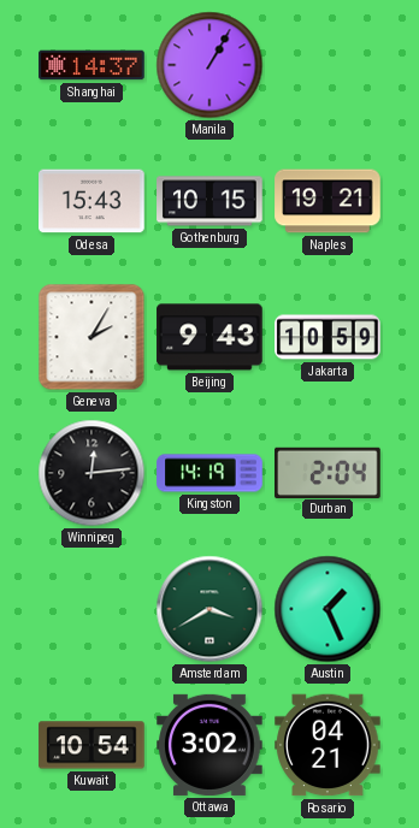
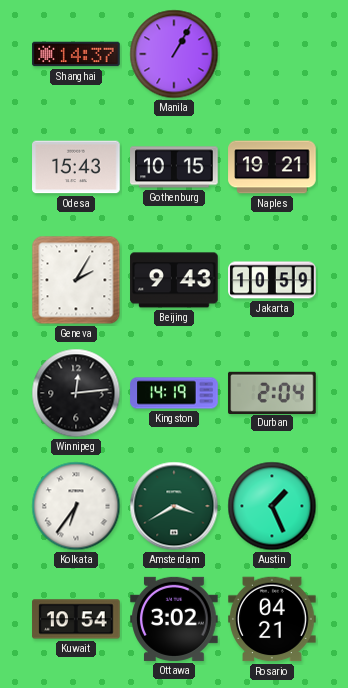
Kolkata: none -> 6:36 (76, 506)
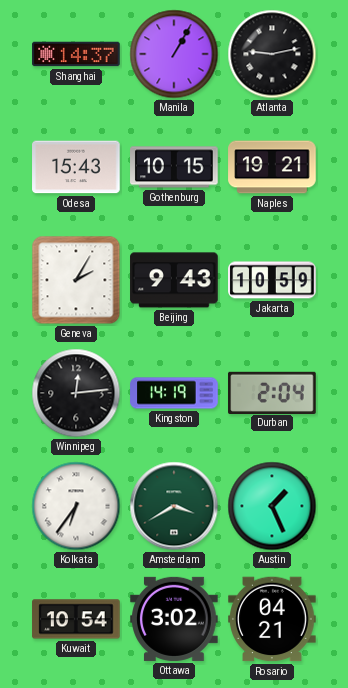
Atlanta: none -> 9:13 (272, 54)
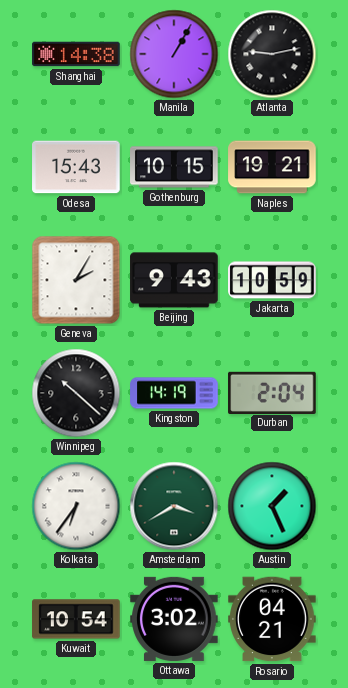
Shanghai: 14:37 -> 14:38 (76, 54)
Winnipeg: 12:14 -> 10:22 (76, 393)
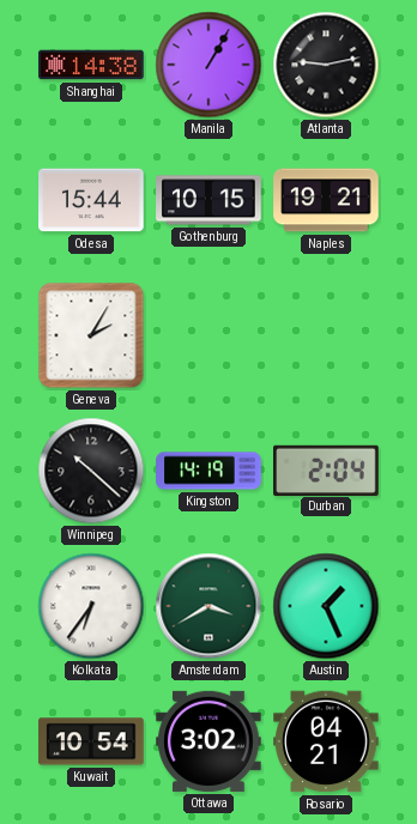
Odesa: 15:43 -> 15:44 (91, 200)
Beijing: 9:43 -> none (174, 280)
Jakarta: 10:59 -> none (272, 280)
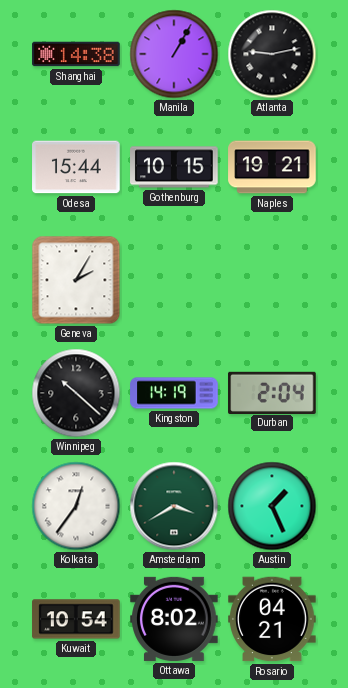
Kolkata: 6:36 -> 12:36 (76, 506)
Ottawa: 3:02 -> 8:02 (174, 619)
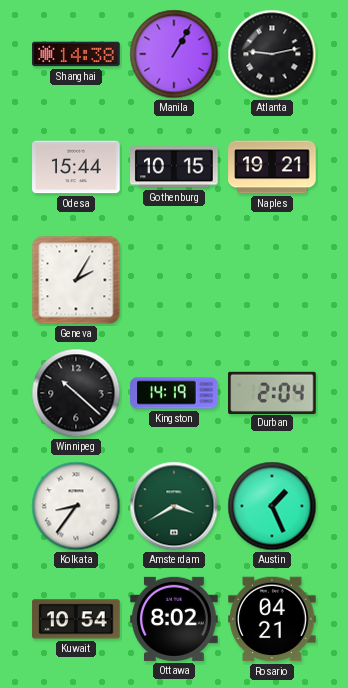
Kolkata: 12:36 -> 8:36 (76, 506)
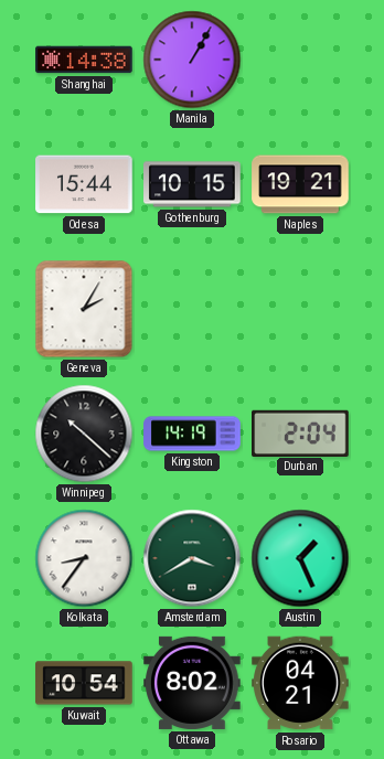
Atlanta: 9:13 -> none (272, 54)
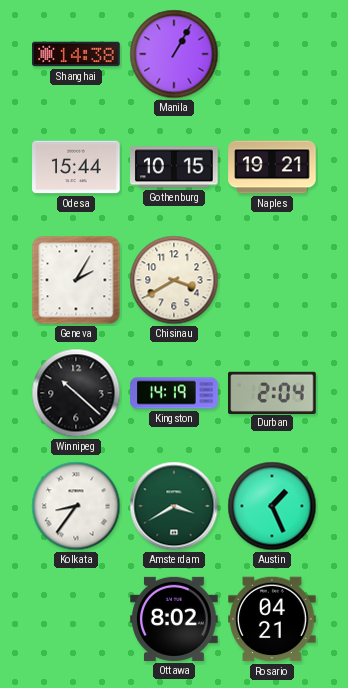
Chisinau: none -> 3:40 (174, 280)
Kuwait: 10:54 -> none (84, 683)
